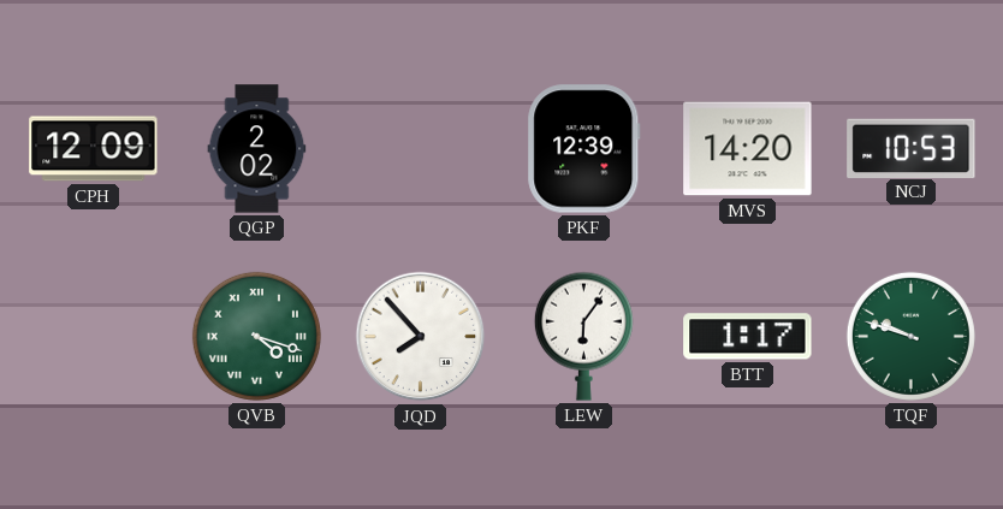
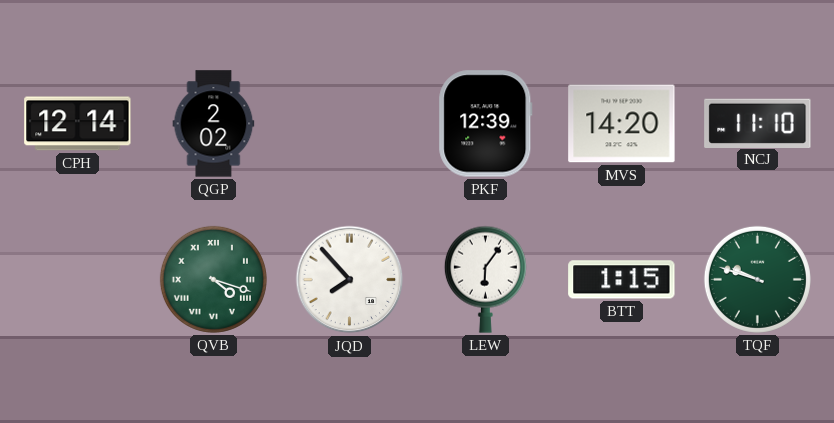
CPH: 12:09 -> 12:14 (78, 124)
NCJ: 10:53 -> 11:10 (758, 123)
BTT: 1:17 -> 1:15 (622, 280)
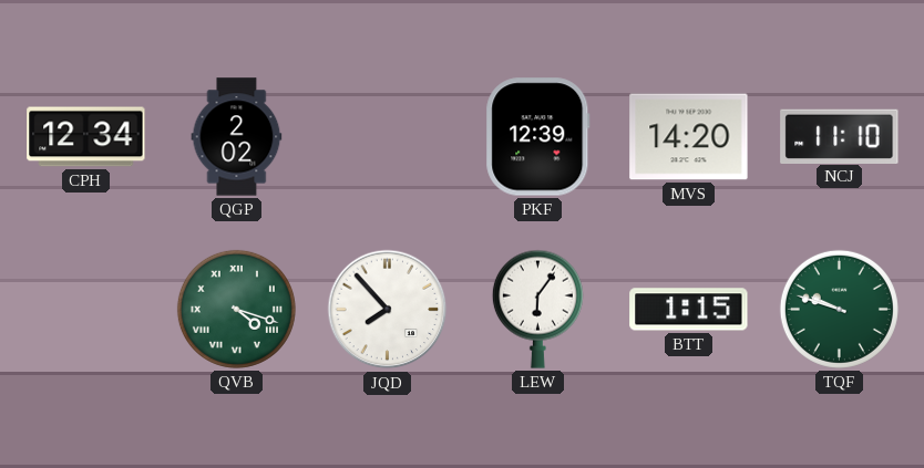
CPH: 12:14 -> 12:34 (86, 137)
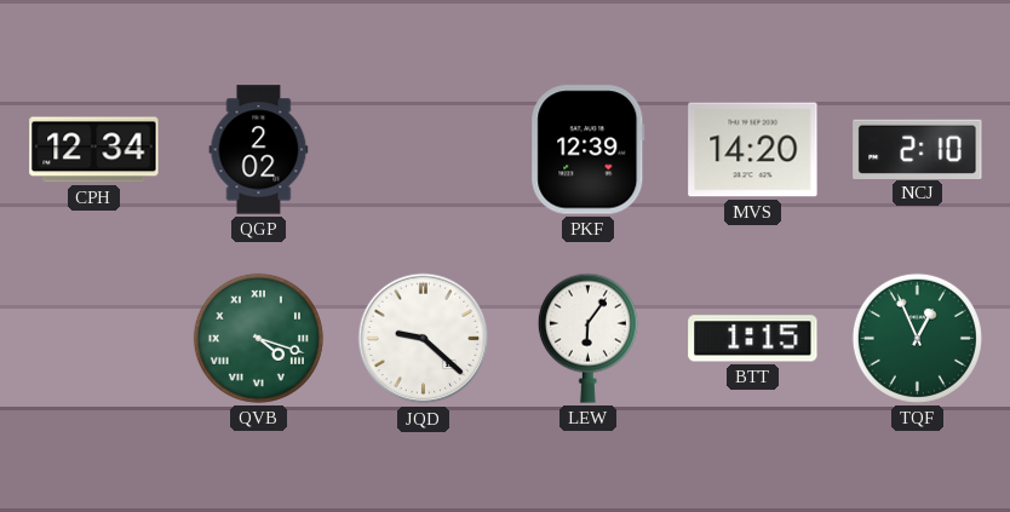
NCJ: 11:10 -> 2:10 (918, 149)
JQD: 7:53 -> 9:22 (424, 339)
TQF: 9:48 -> 12:56 (917, 338)
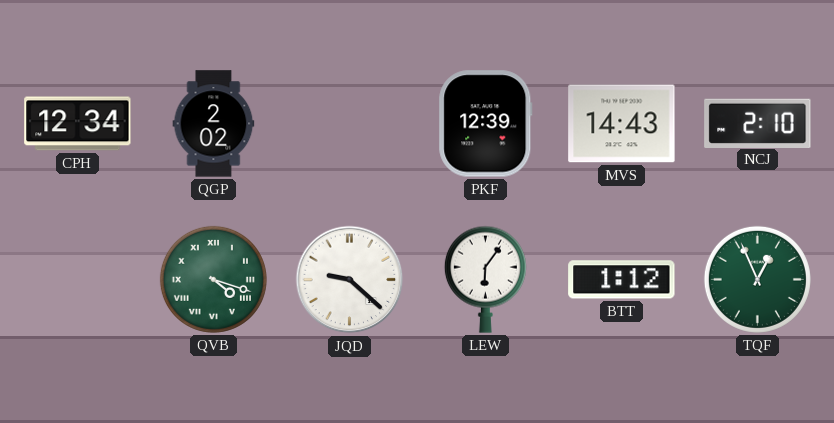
MVS: 14:20 -> 14:43 (622, 124)
BTT: 1:15 -> 1:12 (622, 280)
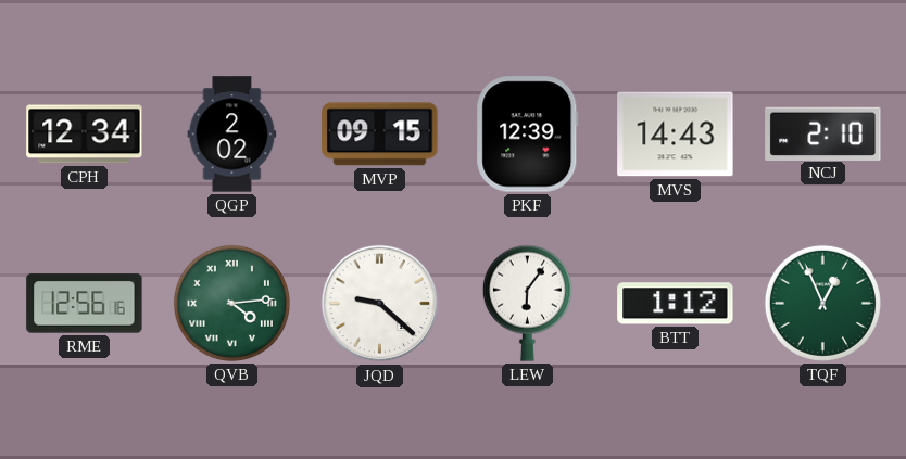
MVP: none -> 09:15 (380, 135)
RME: none -> 12:56 (85, 304)
QVB: 4:18 -> 4:14 (231, 303)
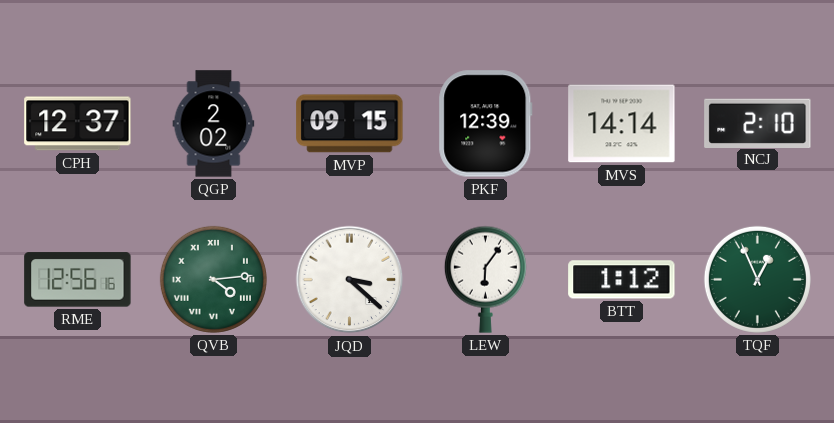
CPH: 12:34 -> 12:37 (78, 124)
MVS: 14:43 -> 14:14 (622, 124)
JQD: 9:22 -> 3:22 (350, 280)
